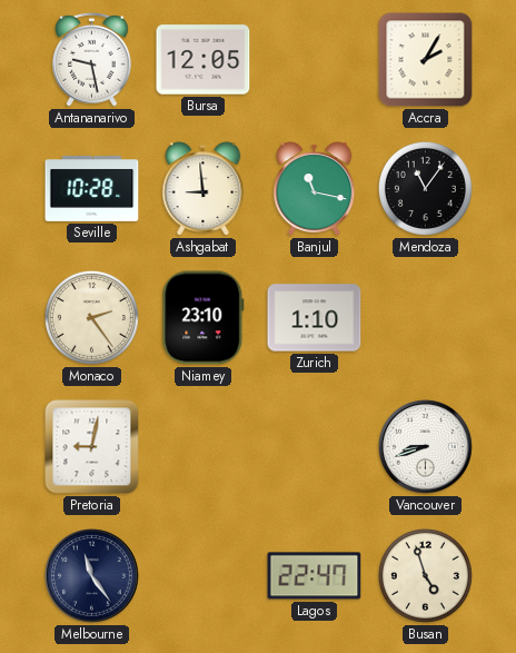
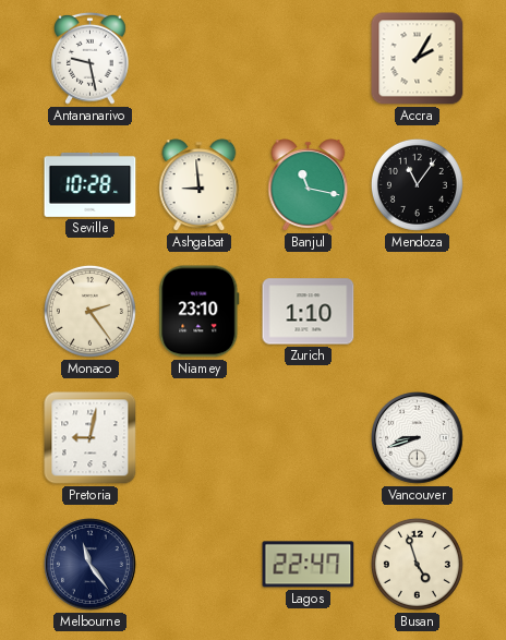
Bursa: 12:05 -> none (204, 60)
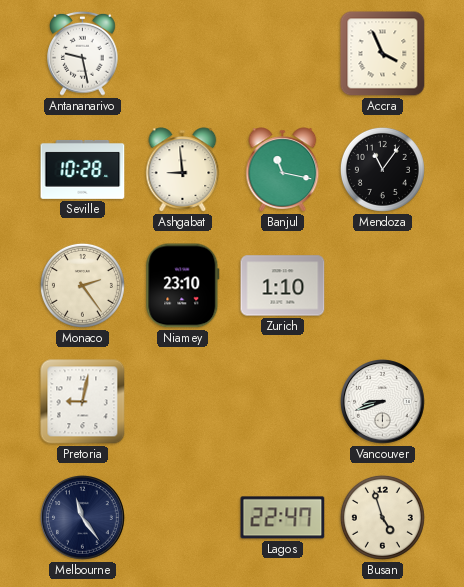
Accra: 2:05 -> 3:56 (383, 54)
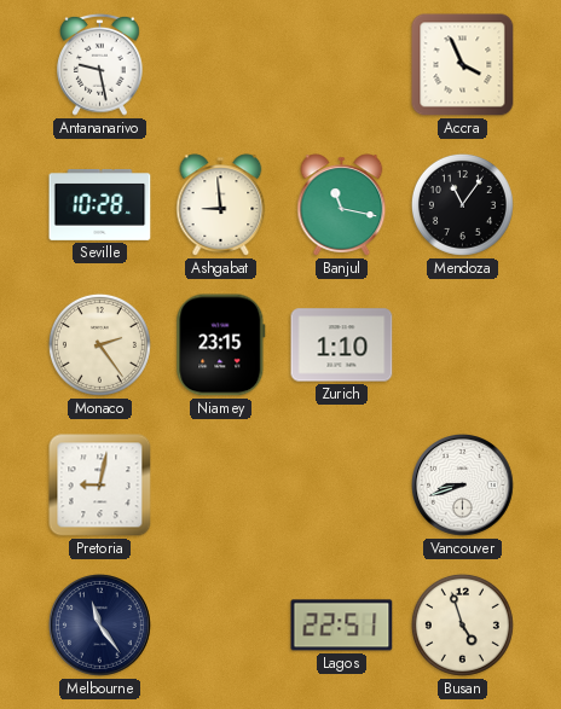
Niamey: 23:10 -> 23:15 (221, 345)
Lagos: 22:47 -> 22:51 (342, 626)
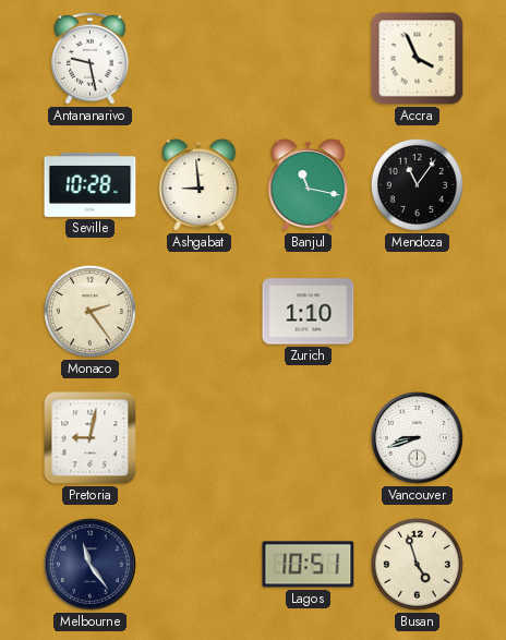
Niamey: 23:15 -> none (221, 345)
Lagos: 22:51 -> 10:51 (309, 565)
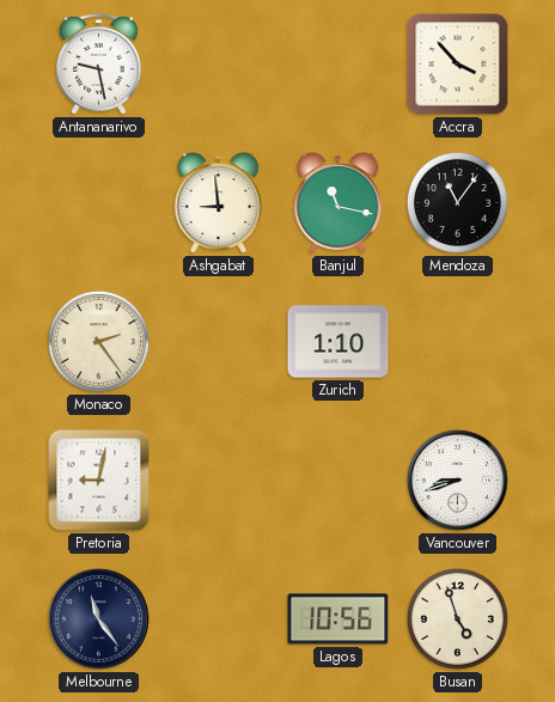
Accra: 3:56 -> 3:53 (458, 65)
Seville: 10:28 -> none (91, 184)
Lagos: 10:51 -> 10:56 (339, 619)
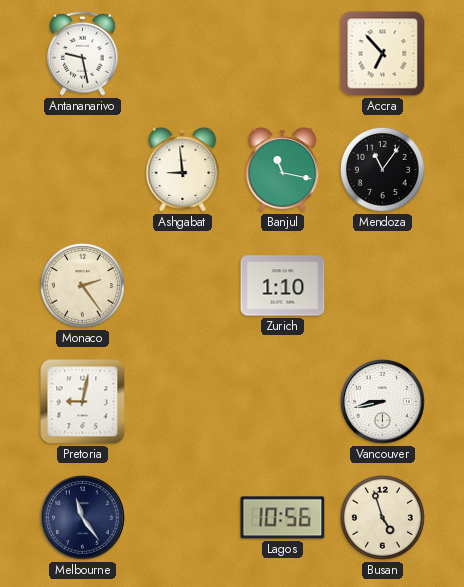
Accra: 3:53 -> 6:53 (383, 54)
Vancouver: 8:42 -> 8:43 (383, 402)
